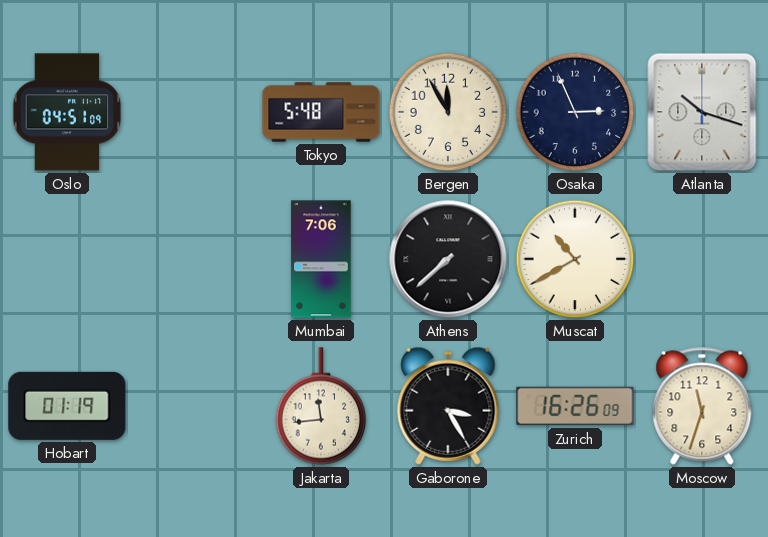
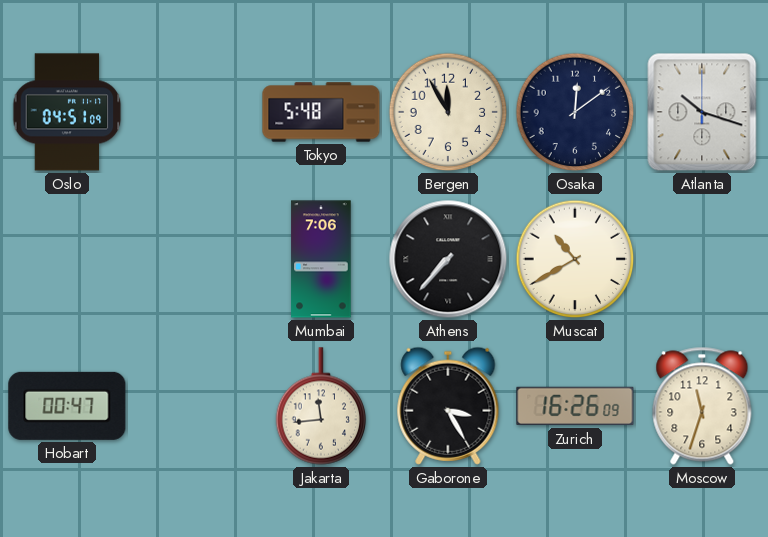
Osaka: 2:56 -> 12:09 (575, 112)
Athens: 7:38 -> 7:37 (448, 259)
Hobart: 01:19 -> 00:47 (67, 406)
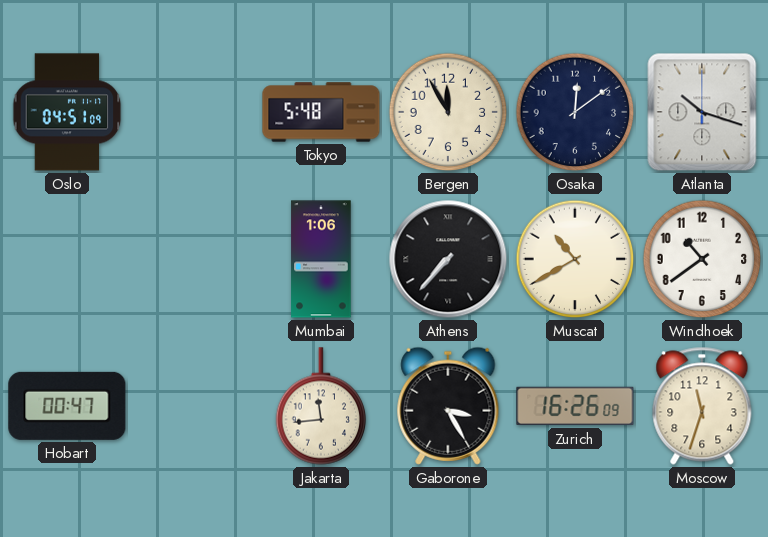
Mumbai: 7:06 -> 1:06 (321, 259)
Windhoek: none -> 10:39 (702, 259)
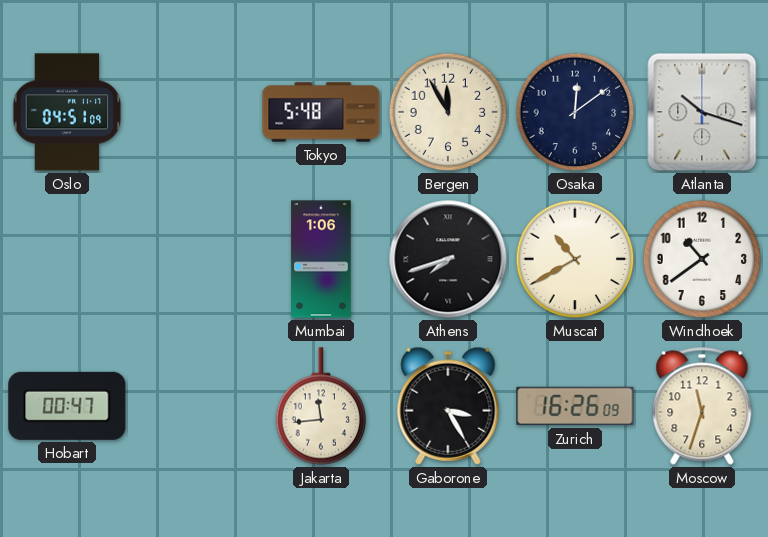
Athens: 7:37 -> 7:42 (448, 259)
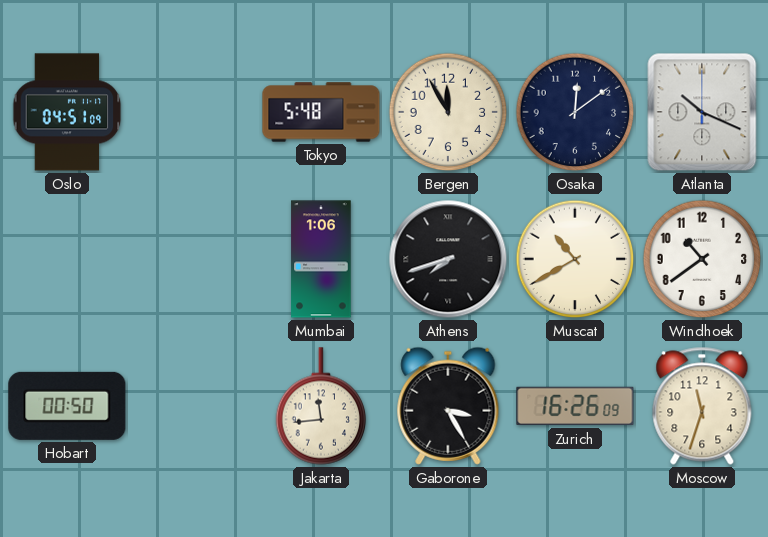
Atlanta: 10:18 -> 10:19 (702, 112)
Hobart: 00:47 -> 00:50 (67, 406)
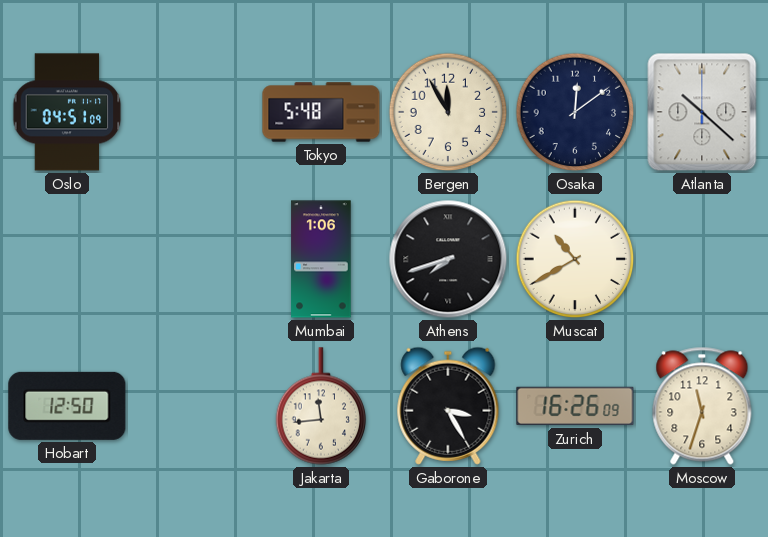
Atlanta: 10:19 -> 10:22 (702, 112)
Windhoek: 10:39 -> none (702, 259)
Hobart: 00:50 -> 12:50 (67, 406)
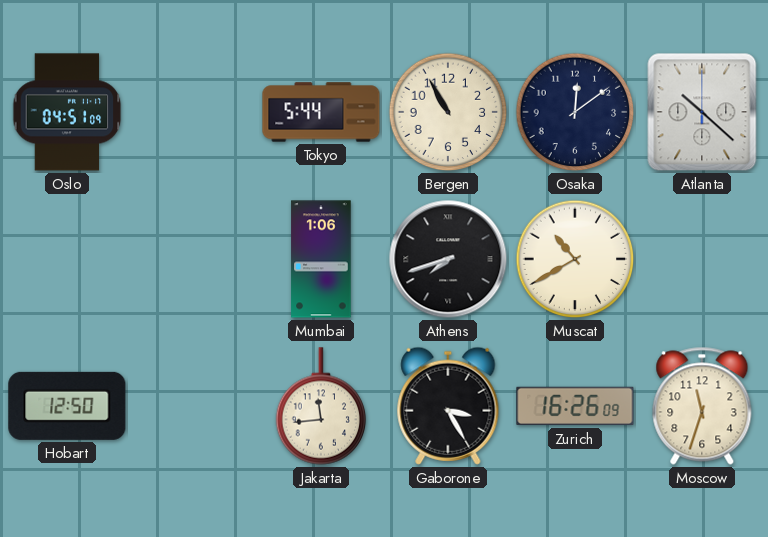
Tokyo: 5:48 -> 5:44 (321, 112)
Bergen: 11:55 -> 10:55 (448, 112)
